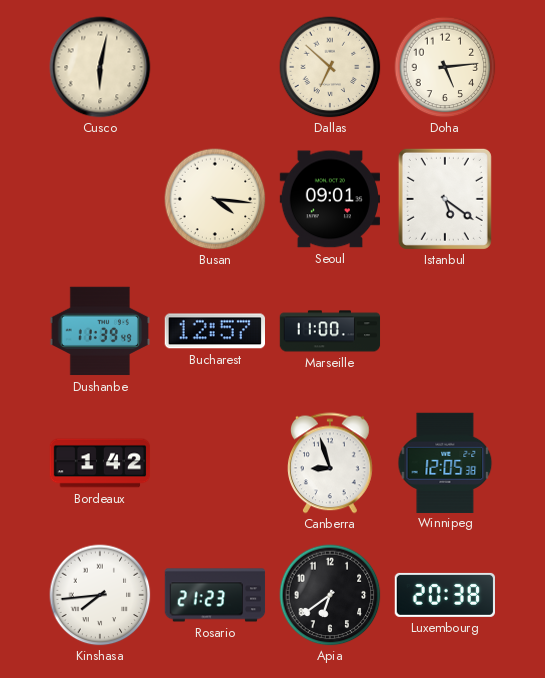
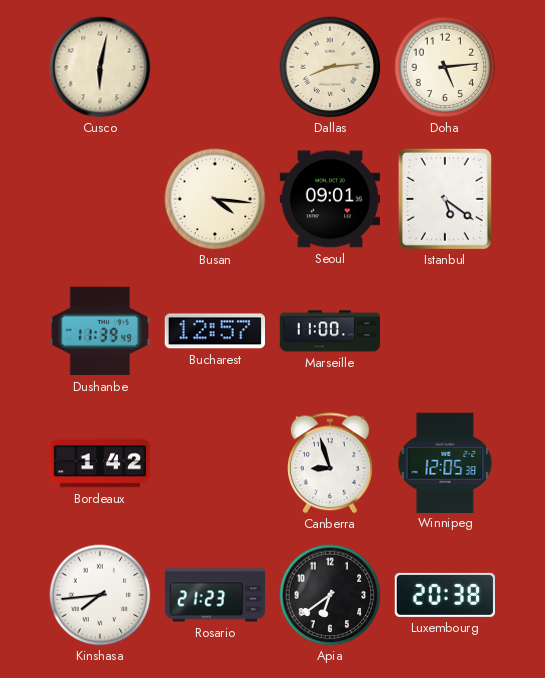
Dallas: 6:52 -> 8:14 (330, 67)
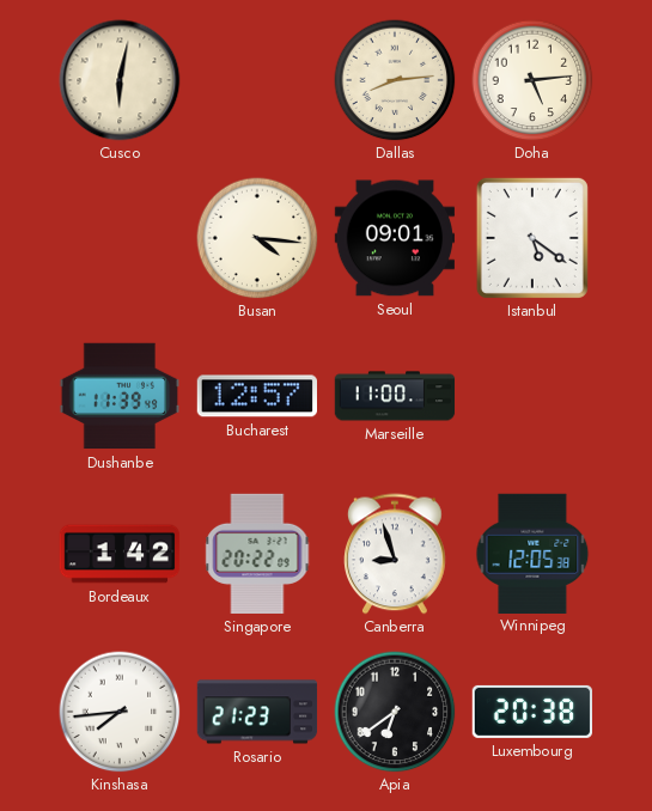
Singapore: none -> 20:22 (257, 554)
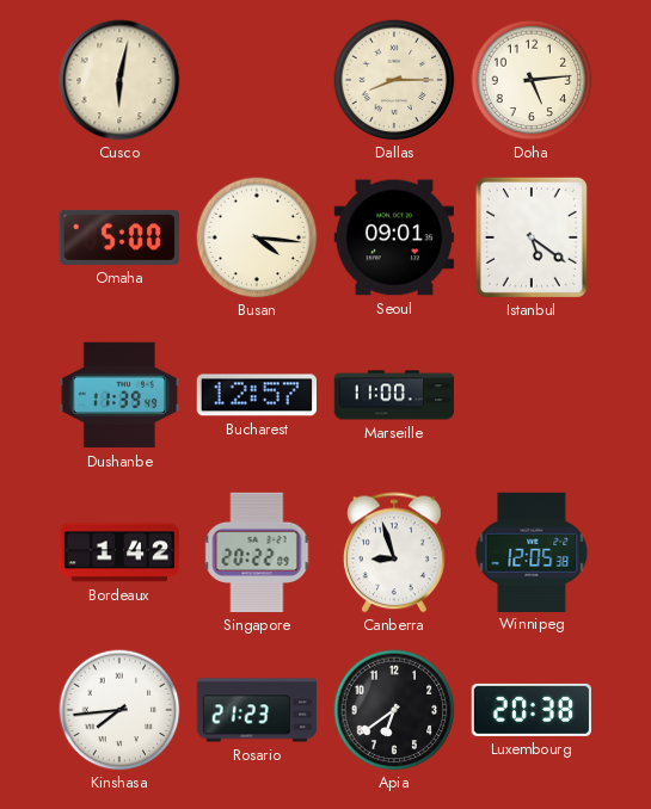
Dallas: 8:14 -> 8:15 (394, 80)
Omaha: none -> 5:00 (118, 237)
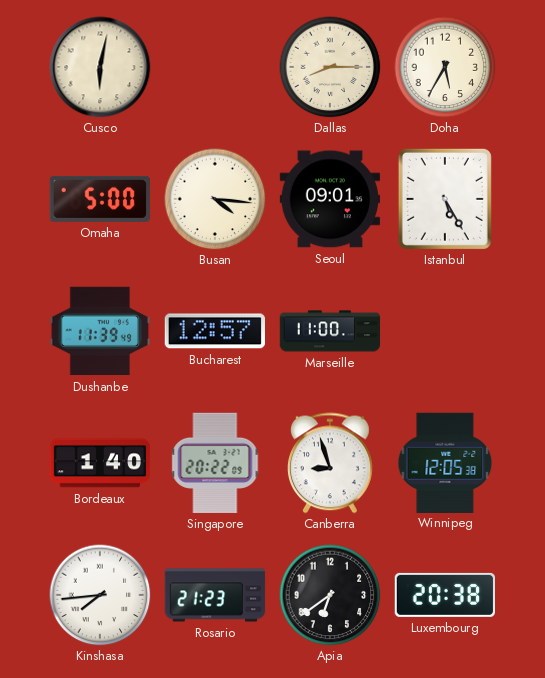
Doha: 5:14 -> 5:35 (445, 67)
Istanbul: 5:21 -> 5:25 (445, 199)
Bordeaux: 1:42 -> 1:40 (100, 463)
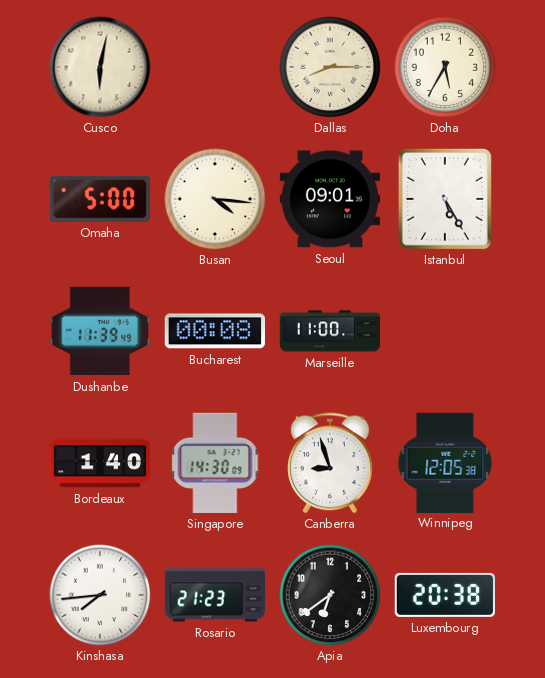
Bucharest: 12:57 -> 00:08 (214, 331)
Singapore: 20:22 -> 14:30 (215, 463)
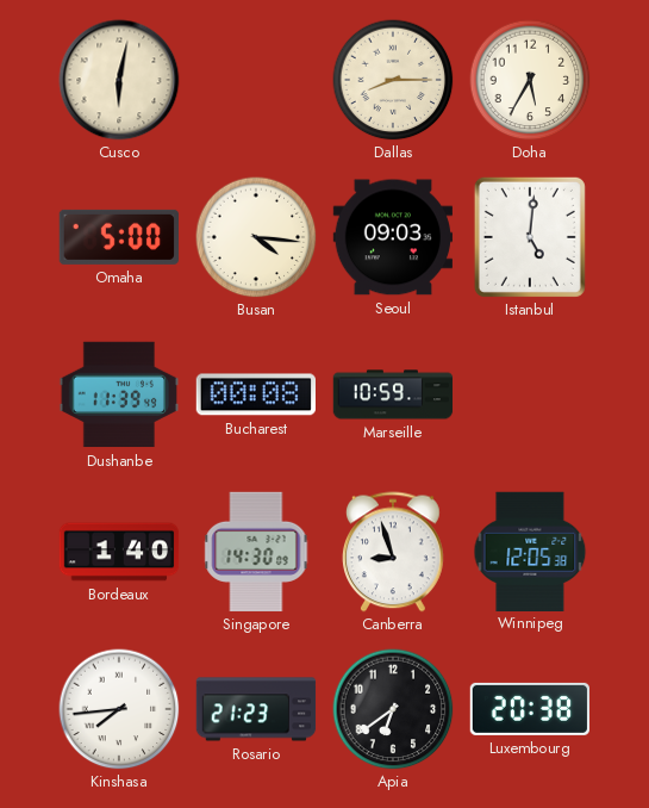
Seoul: 09:01 -> 09:03 (392, 237)
Istanbul: 5:25 -> 5:01 (530, 237)
Marseille: 11:00 -> 10:59 (393, 394)
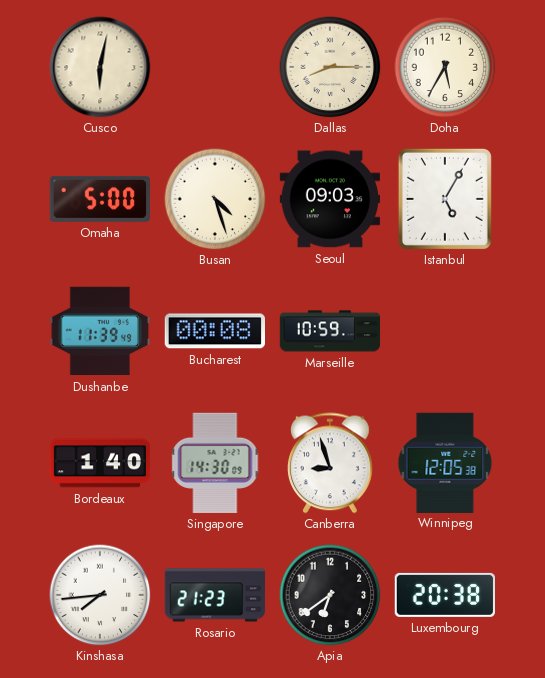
Busan: 4:16 -> 4:27 (215, 199)
Istanbul: 5:01 -> 5:05 (445, 199)
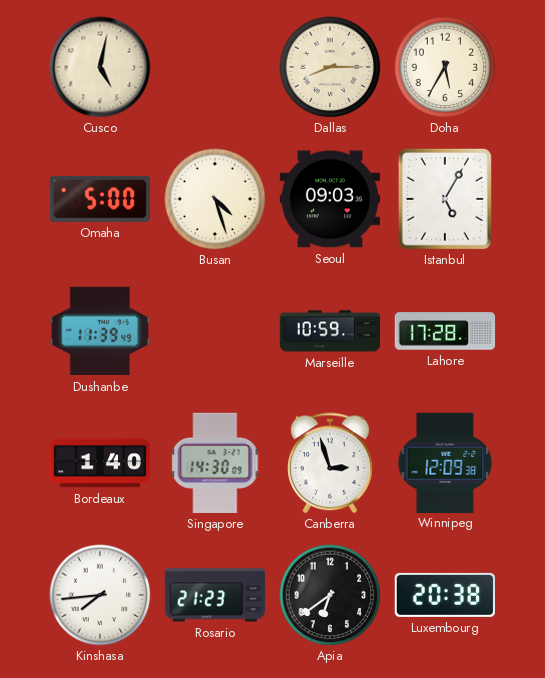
Cusco: 6:02 -> 5:02 (100, 67)
Bucharest: 00:08 -> none (214, 331)
Lahore: none -> 17:28 (445, 331)
Canberra: 8:57 -> 2:57 (331, 463)
Winnipeg: 12:05 -> 12:09 (445, 462)
